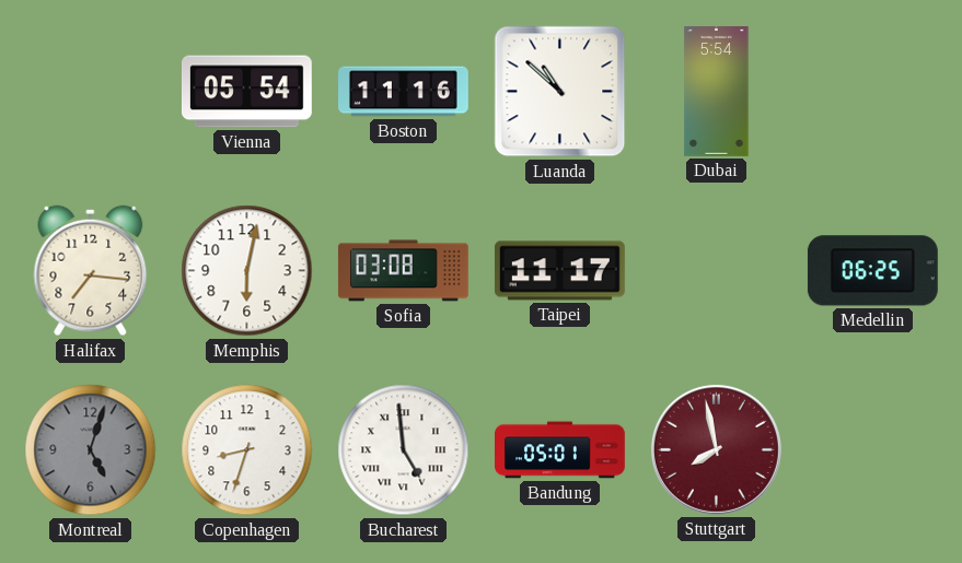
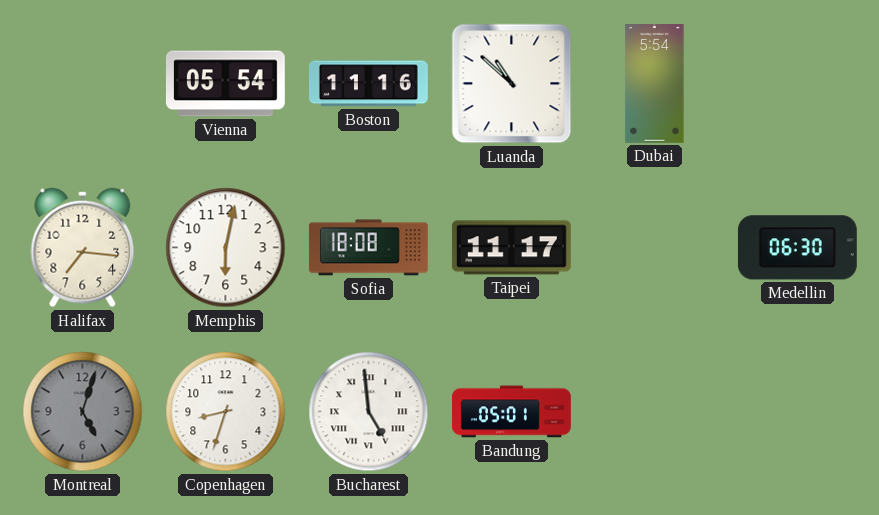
Sofia: 03:08 -> 18:08 (368, 248)
Medellin: 06:25 -> 06:30 (797, 248)
Stuttgart: 7:58 -> none (716, 449)
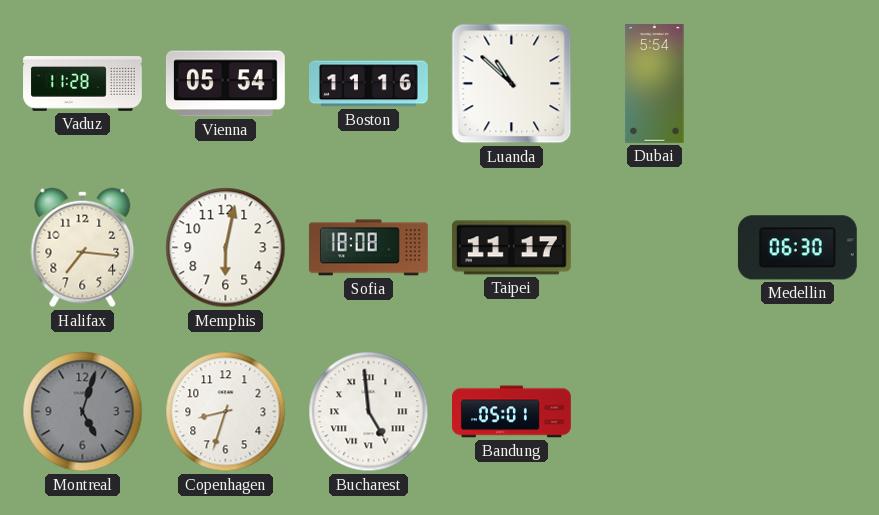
Vaduz: none -> 11:28 (83, 84)
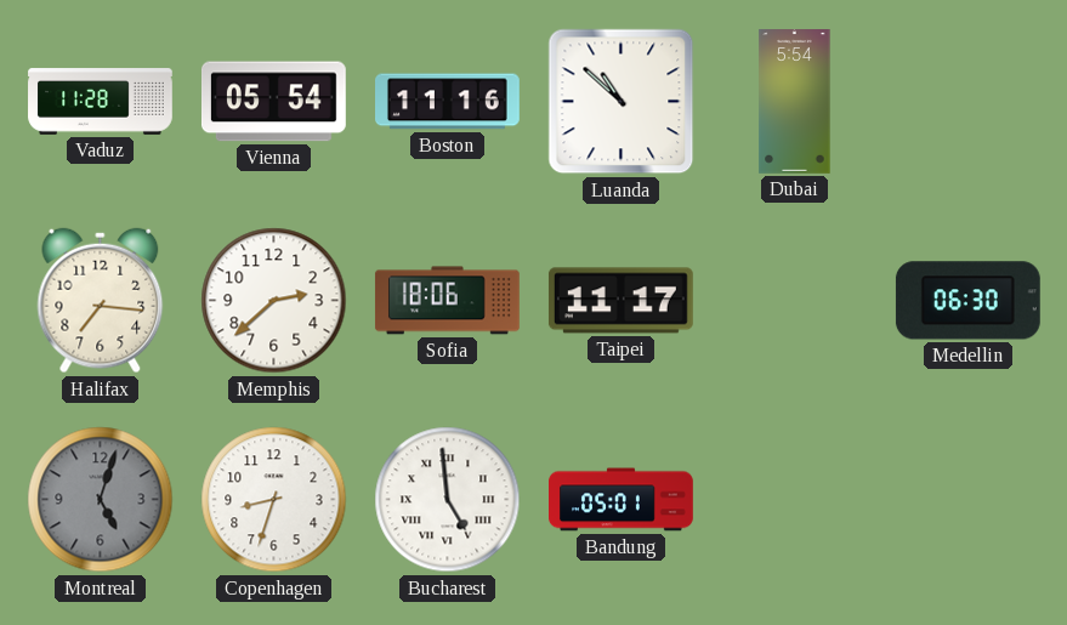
Memphis: 6:02 -> 2:38 (274, 301)
Sofia: 18:08 -> 18:06 (447, 301)
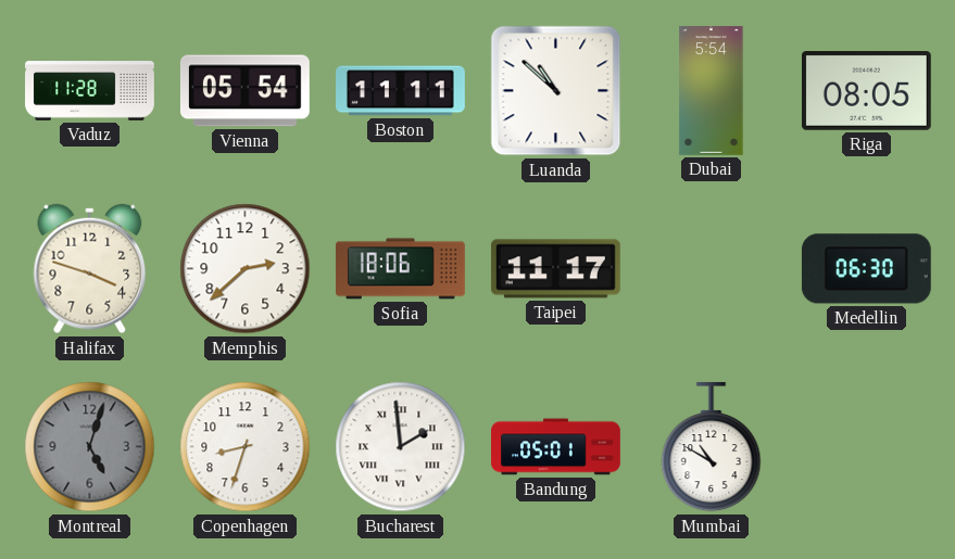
Boston: 11:16 -> 11:11 (401, 91)
Riga: none -> 08:05 (866, 91)
Halifax: 7:16 -> 3:48 (90, 269)
Bucharest: 4:59 -> 1:59 (401, 447)
Mumbai: none -> 10:50 (712, 447)
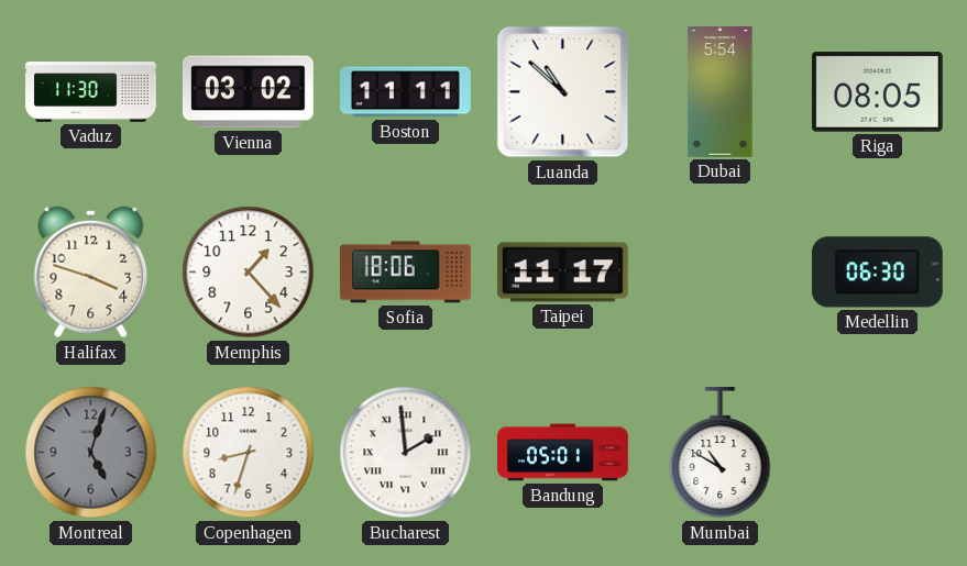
Vaduz: 11:28 -> 11:30 (91, 92)
Vienna: 05:54 -> 03:02 (248, 92)
Memphis: 2:38 -> 1:23 (249, 273)
